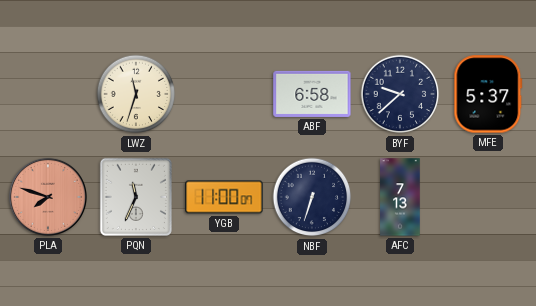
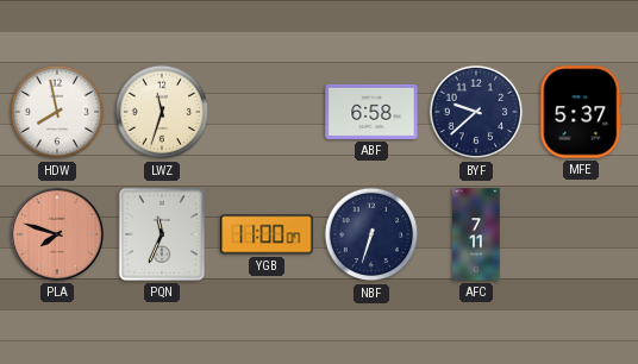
HDW: none -> 7:58 (57, 112)
AFC: 7:13 -> 7:11 (476, 234)
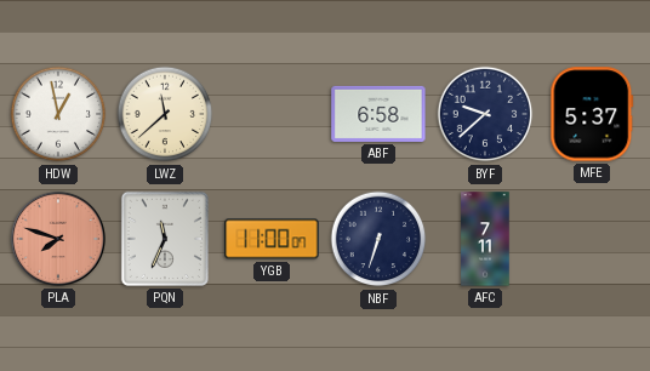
HDW: 7:58 -> 12:58 (58, 114)
LWZ: 11:33 -> 11:38 (165, 114)
